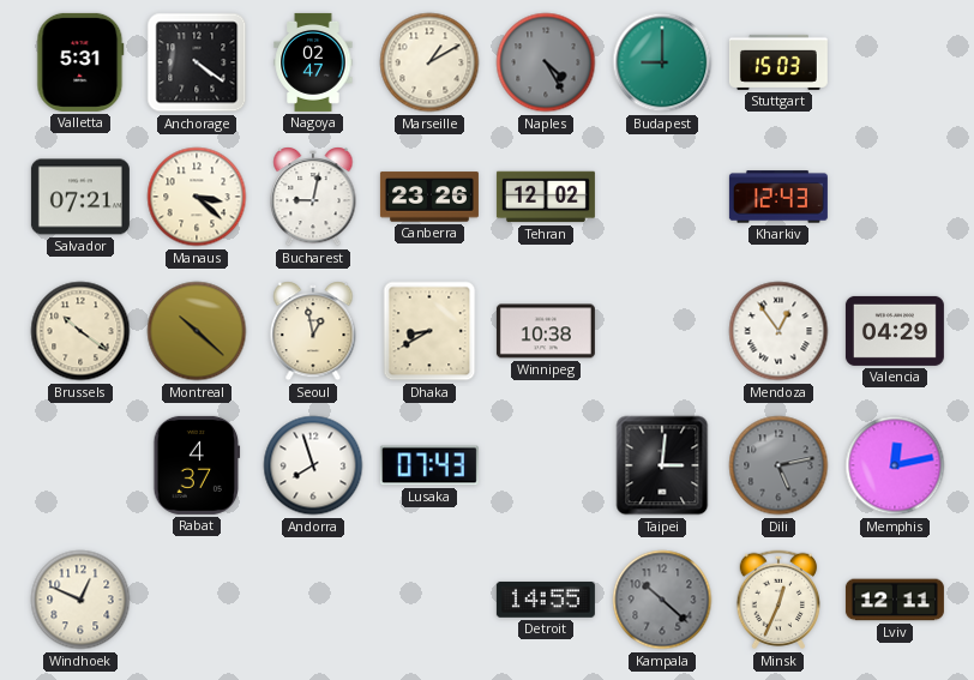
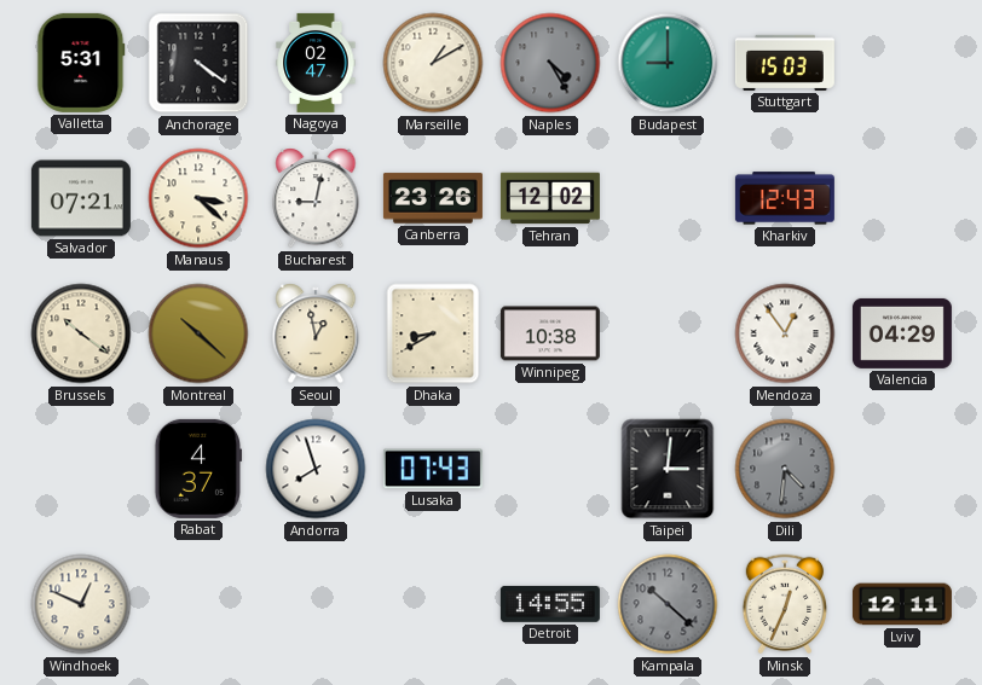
Dili: 5:13 -> 4:31 (785, 469)
Memphis: 12:13 -> none (895, 465)
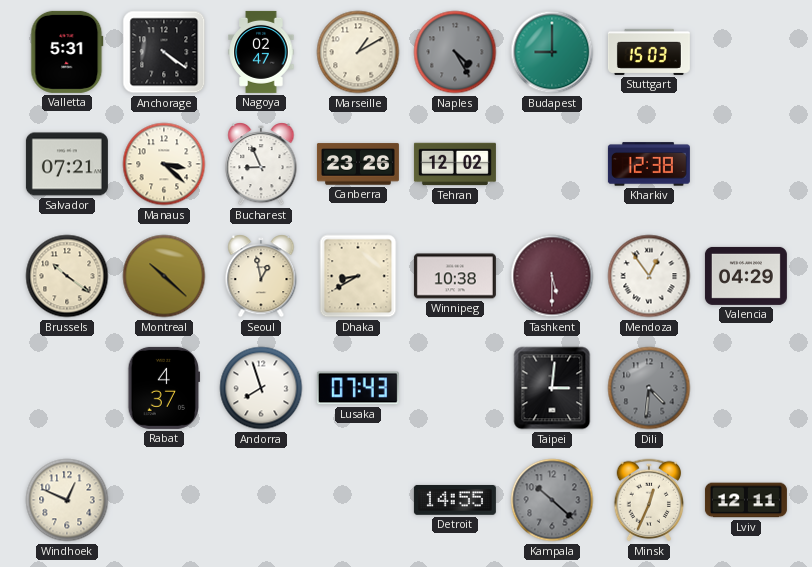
Bucharest: 9:02 -> 8:56 (261, 164)
Kharkiv: 12:43 -> 12:38 (649, 164)
Tashkent: none -> 5:30 (552, 276)
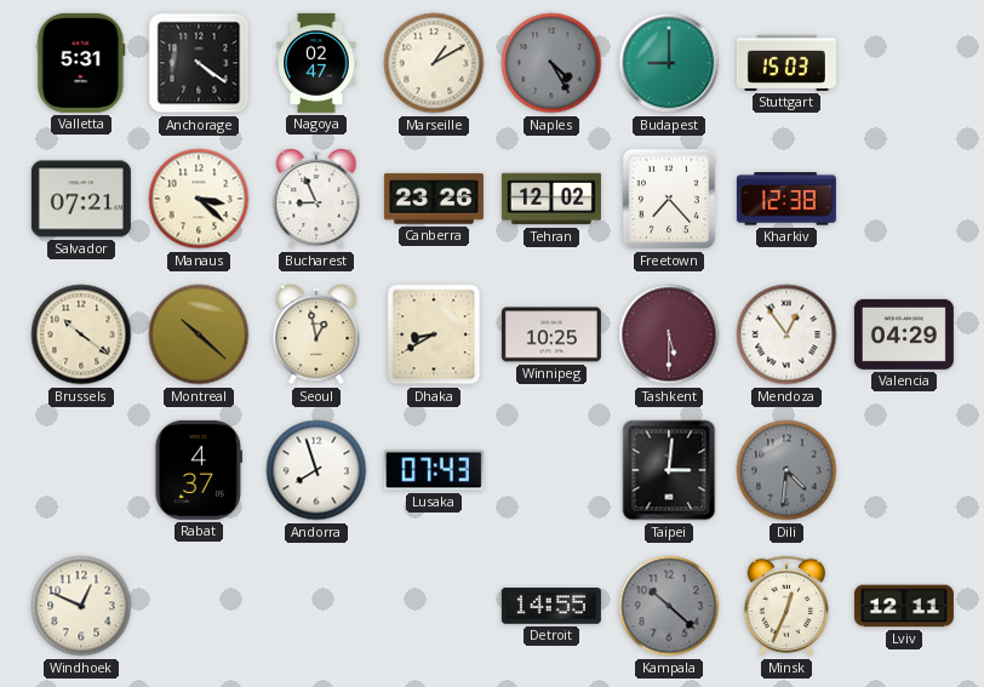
Freetown: none -> 7:23 (669, 199)
Winnipeg: 10:38 -> 10:25 (551, 334)
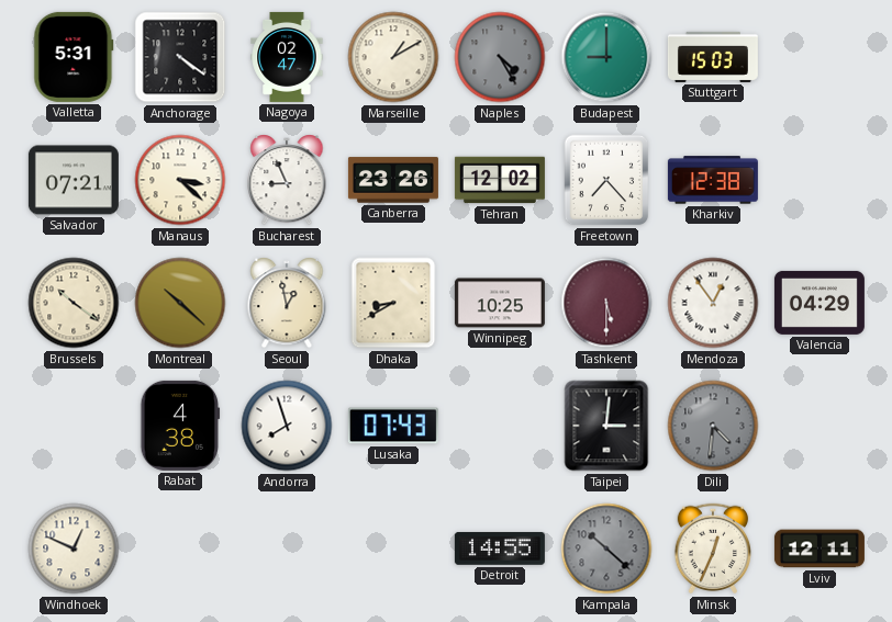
Rabat: 4:37 -> 4:38 (180, 426)
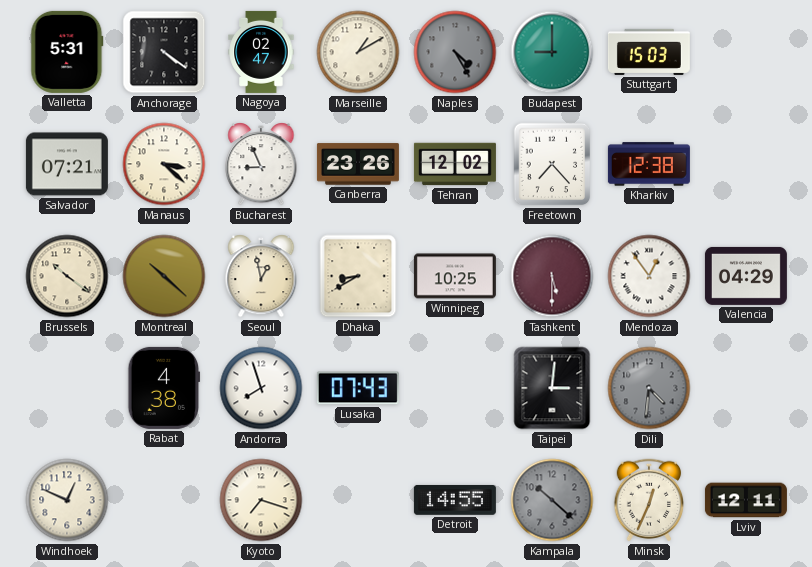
Kyoto: none -> 7:18 (261, 500)
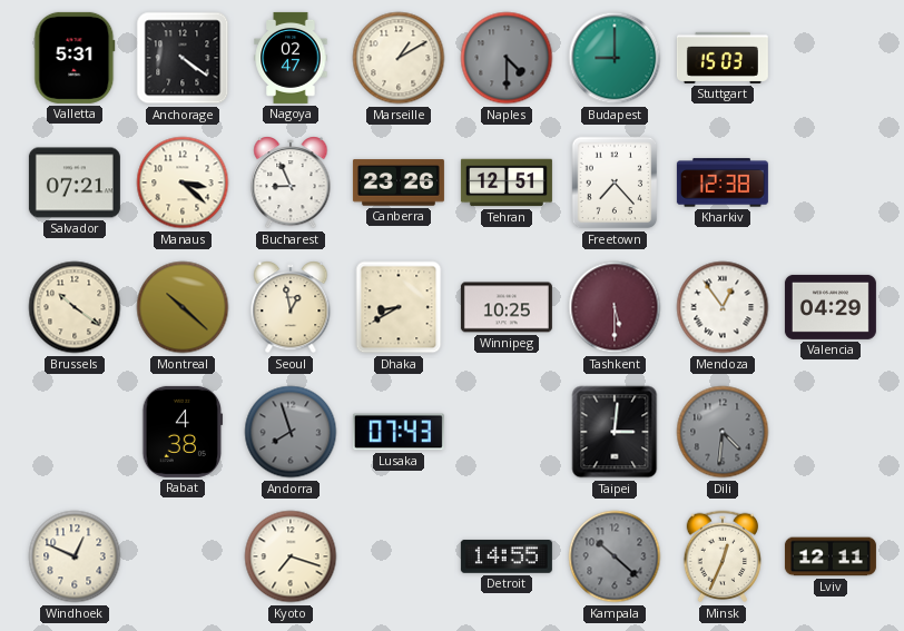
Naples: 4:25 -> 4:30 (507, 58)
Tehran: 12:02 -> 12:51 (507, 183)
Andorra dial: white -> grey (291, 432)
